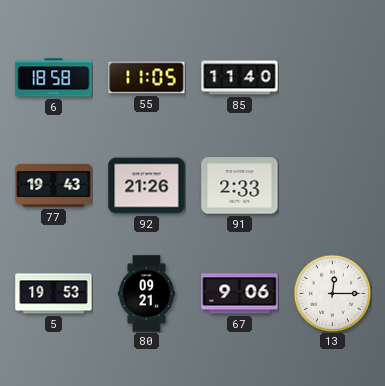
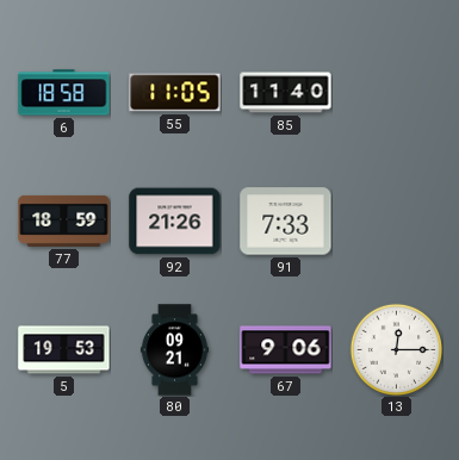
77: 19:43 -> 18:59 (64, 220)
91: 2:33 -> 7:33 (286, 222)
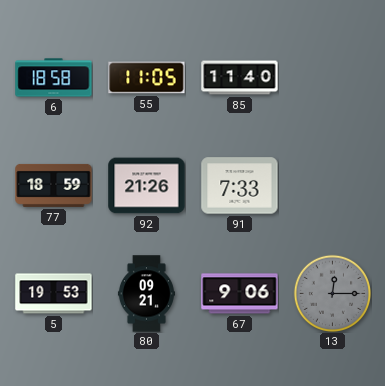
13 dial: white -> grey (332, 293)
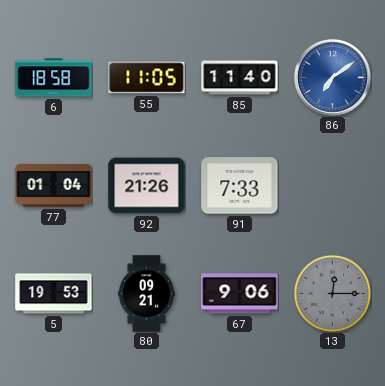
86: none -> 7:09 (332, 77)
77: 18:59 -> 01:04 (54, 185)
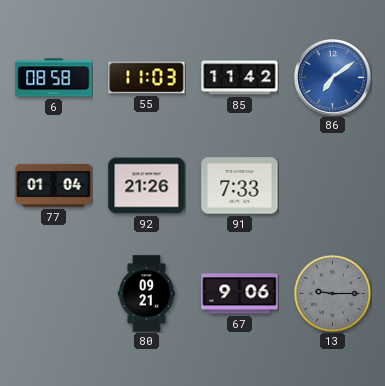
6: 18:58 -> 08:58 (54, 78)
55: 11:05 -> 11:03 (147, 78)
85: 11:40 -> 11:42 (240, 78)
5: 19:53 -> none (54, 294)
13: 12:15 -> 9:15 (332, 293)
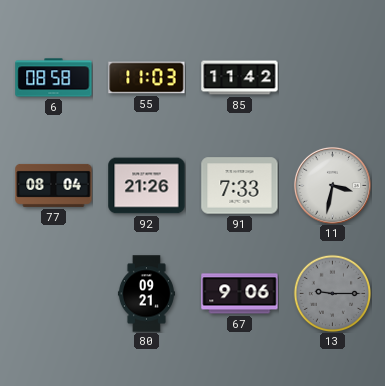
86: 7:09 -> none (332, 77)
77: 01:04 -> 08:04 (54, 185)
11: none -> 3:32 (332, 185)
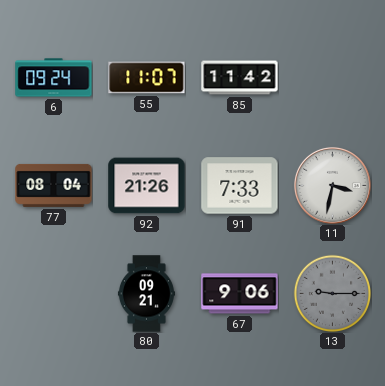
6: 08:58 -> 09:24 (54, 78)
55: 11:03 -> 11:07 (147, 78)
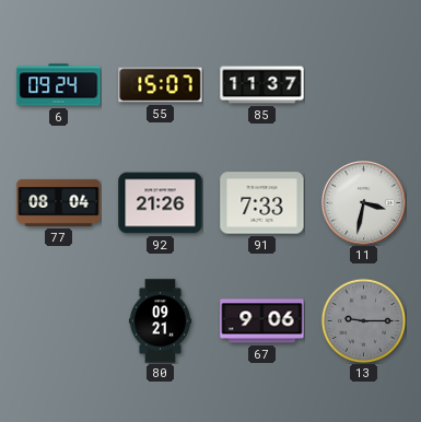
55: 11:07 -> 15:07 (161, 85)
85: 11:42 -> 11:37 (262, 85)
